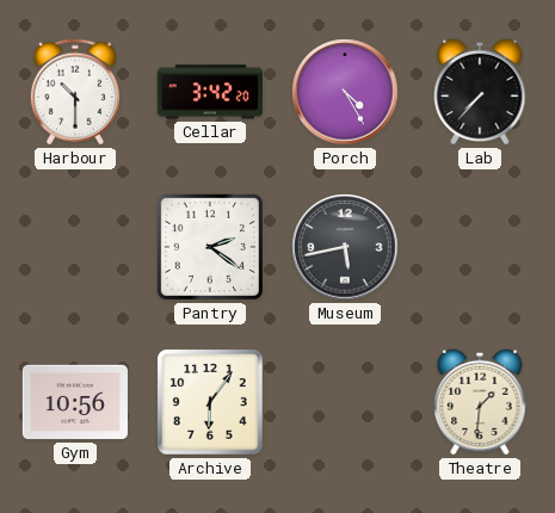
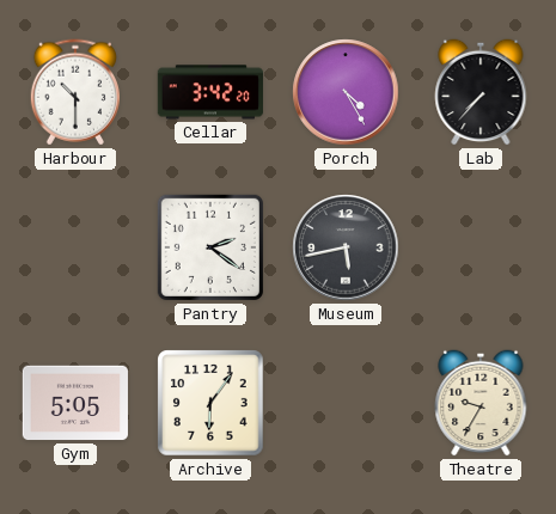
Gym: 10:56 -> 5:05 (75, 403)
Theatre: 1:31 -> 9:35 (481, 403)
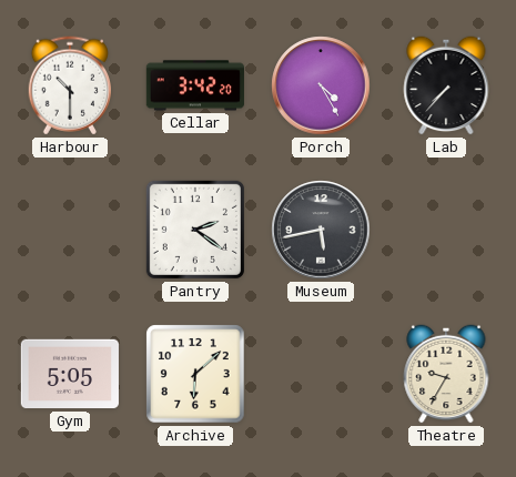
Archive: 6:06 -> 6:08 (195, 374)
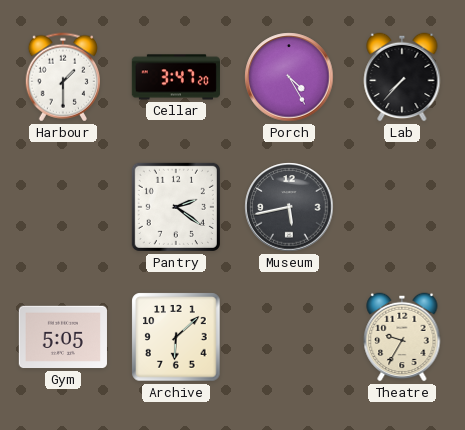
Harbour: 10:30 -> 1:30 (63, 77)
Cellar: 3:42 -> 3:47 (176, 77)
